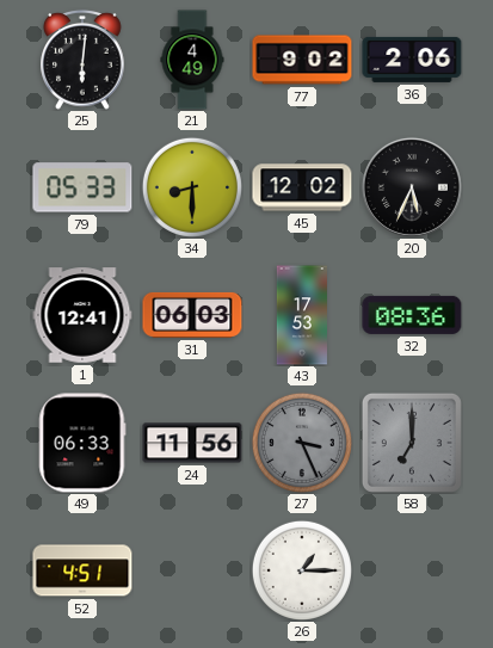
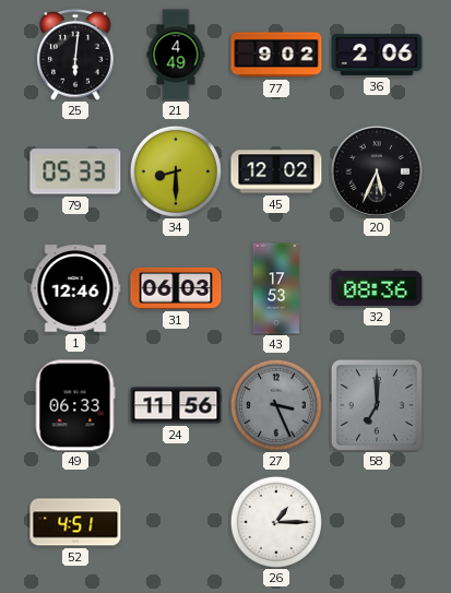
1: 12:41 -> 12:46 (75, 288)
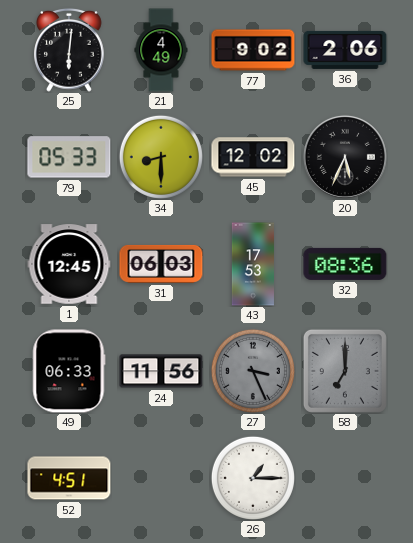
1: 12:46 -> 12:45 (69, 264)
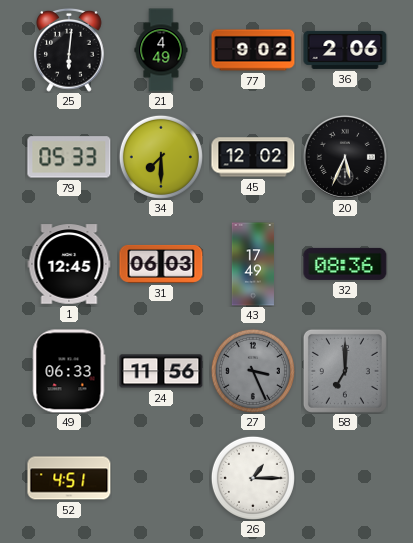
34: 8:30 -> 7:30 (161, 157)
43: 17:53 -> 17:49 (253, 264)
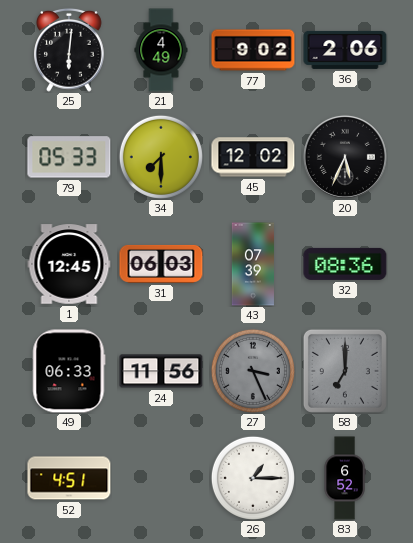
43: 17:49 -> 07:39 (253, 264)
83: none -> 6:52 (345, 478)
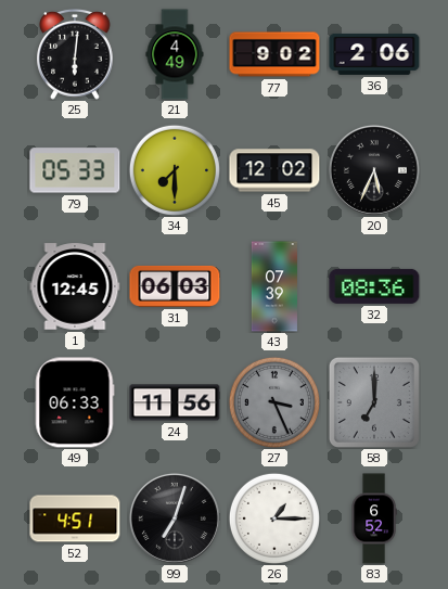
99: none -> 7:03 (175, 518)
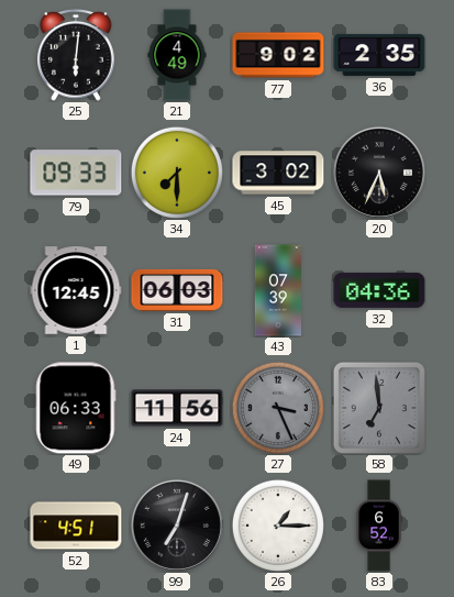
36: 2:06 -> 2:35 (379, 55)
79: 05:33 -> 09:33 (76, 173)
45: 12:02 -> 3:02 (278, 173)
32: 08:36 -> 04:36 (379, 290)
58: 7:00 -> 6:59 (379, 408)
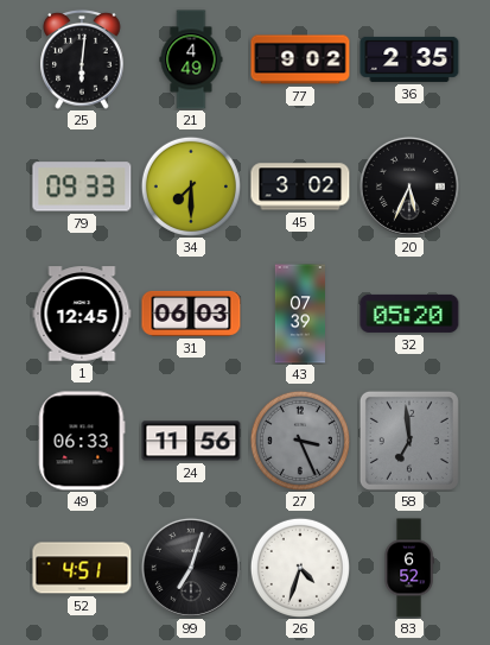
32: 04:36 -> 05:20 (409, 314)
26: 1:15 -> 4:33 (300, 568)
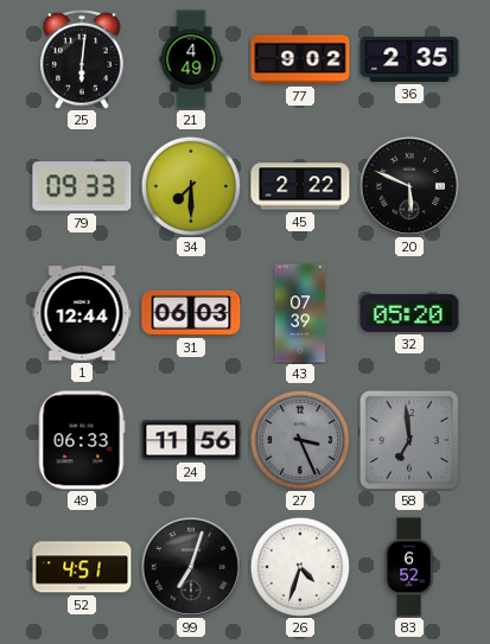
45: 3:02 -> 2:22 (300, 186)
20: 5:34 -> 5:49 (409, 186)
1: 12:45 -> 12:44 (82, 313)
